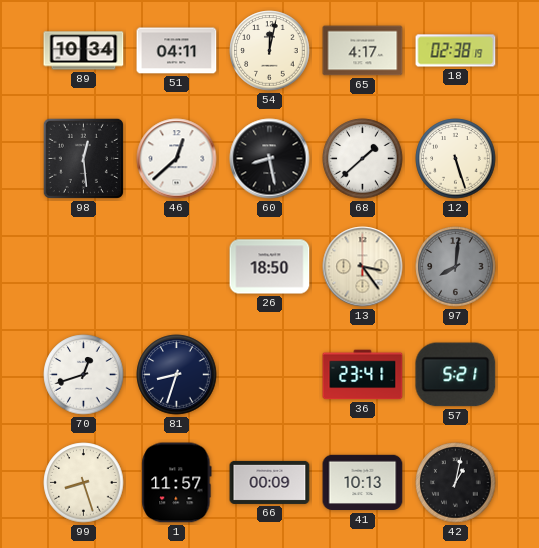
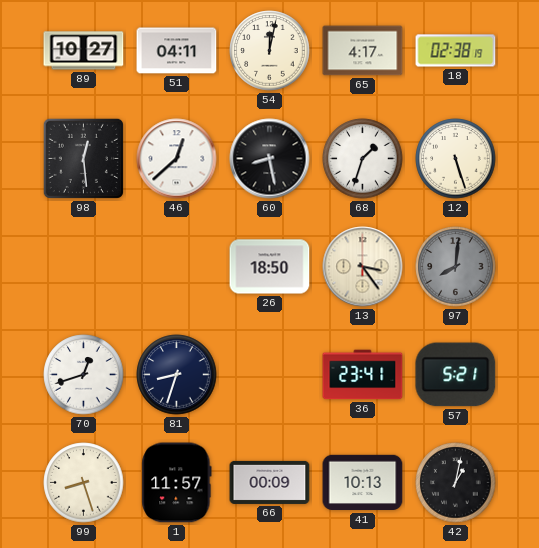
89: 10:34 -> 10:27 (84, 51)
68: 1:38 -> 1:33 (363, 159)
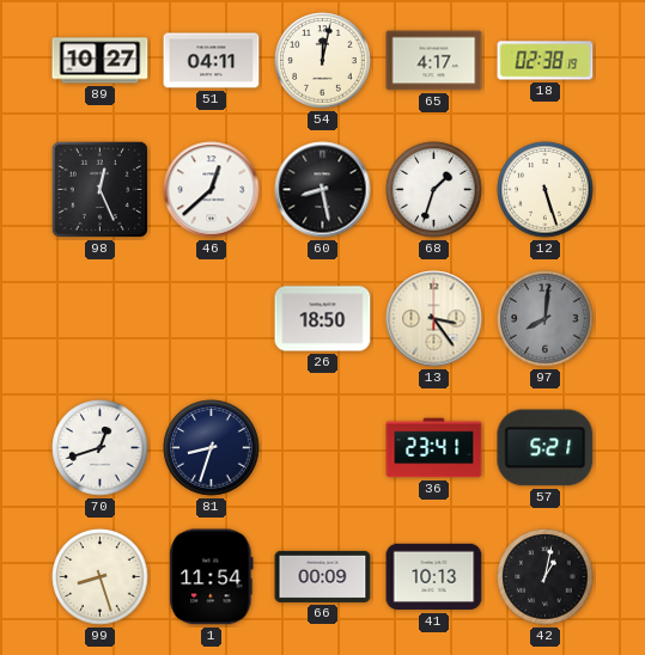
98: 12:29 -> 12:26 (99, 189)
1: 11:57 -> 11:54 (212, 577)
